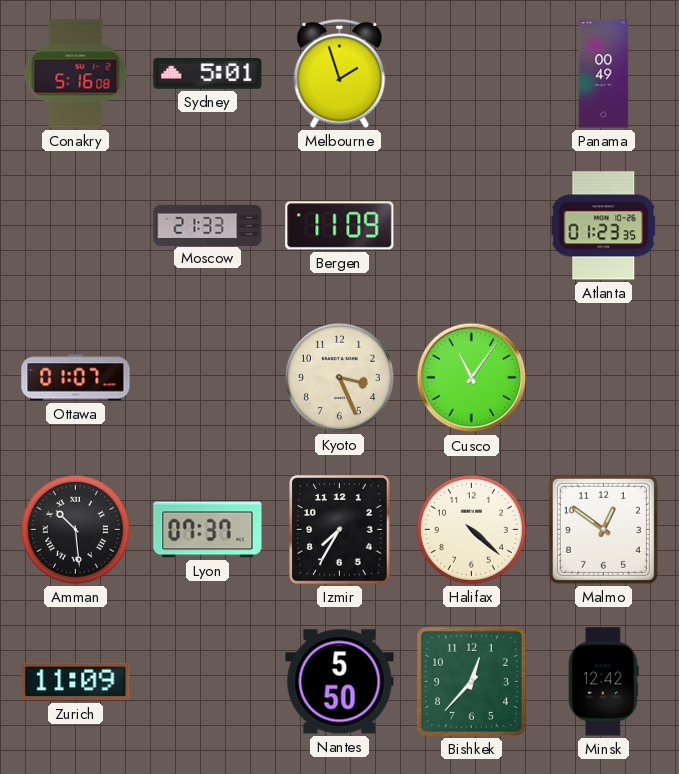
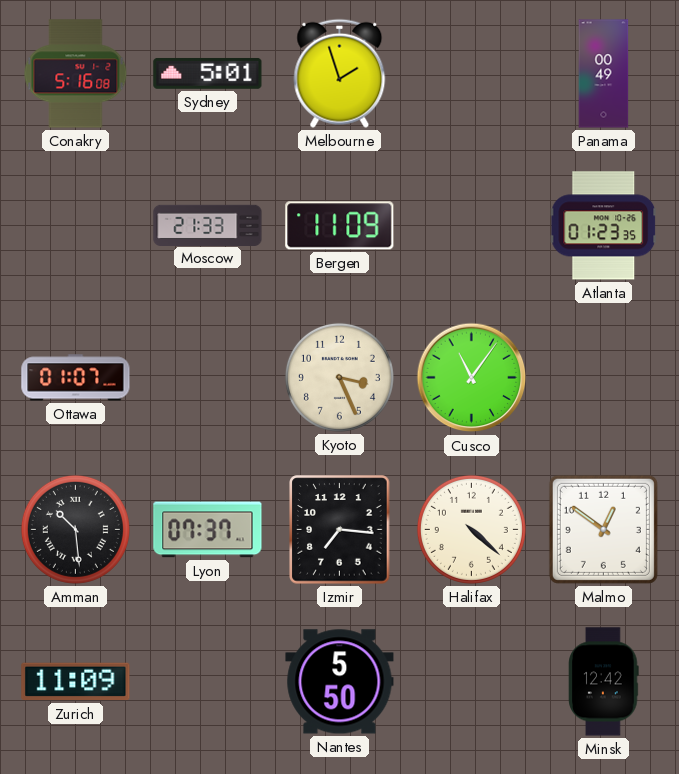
Izmir: 7:35 -> 7:16 (340, 530)
Bishkek: 12:37 -> none (471, 681)
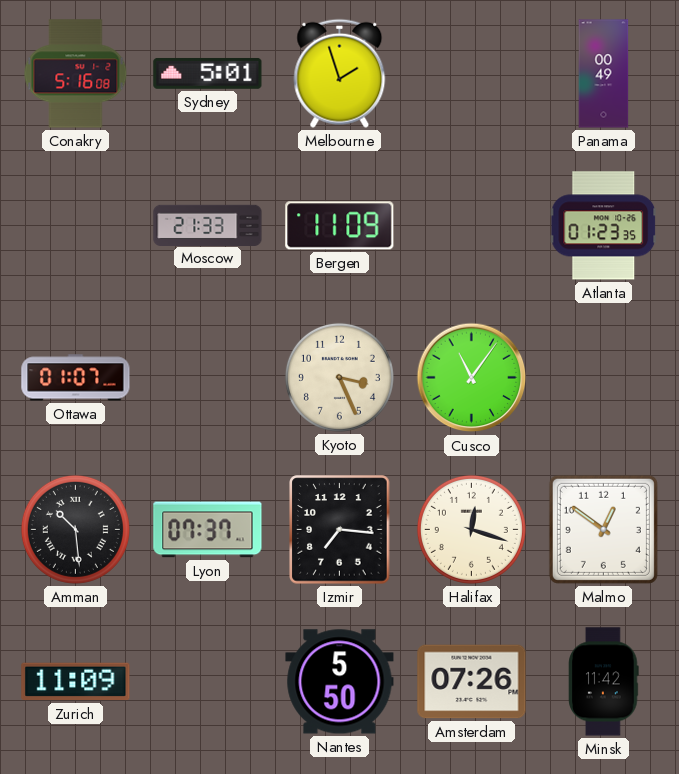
Halifax: 4:22 -> 12:18 (471, 529)
Amsterdam: none -> 07:26 (472, 682)
Minsk: 12:42 -> 11:42 (604, 682)
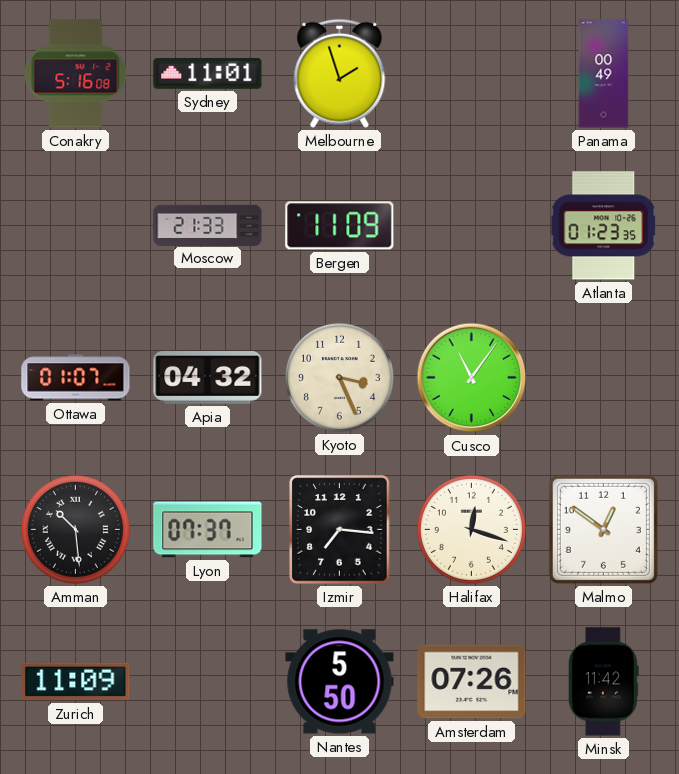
Sydney: 5:01 -> 11:01 (208, 73)
Apia: none -> 04:32 (208, 378)
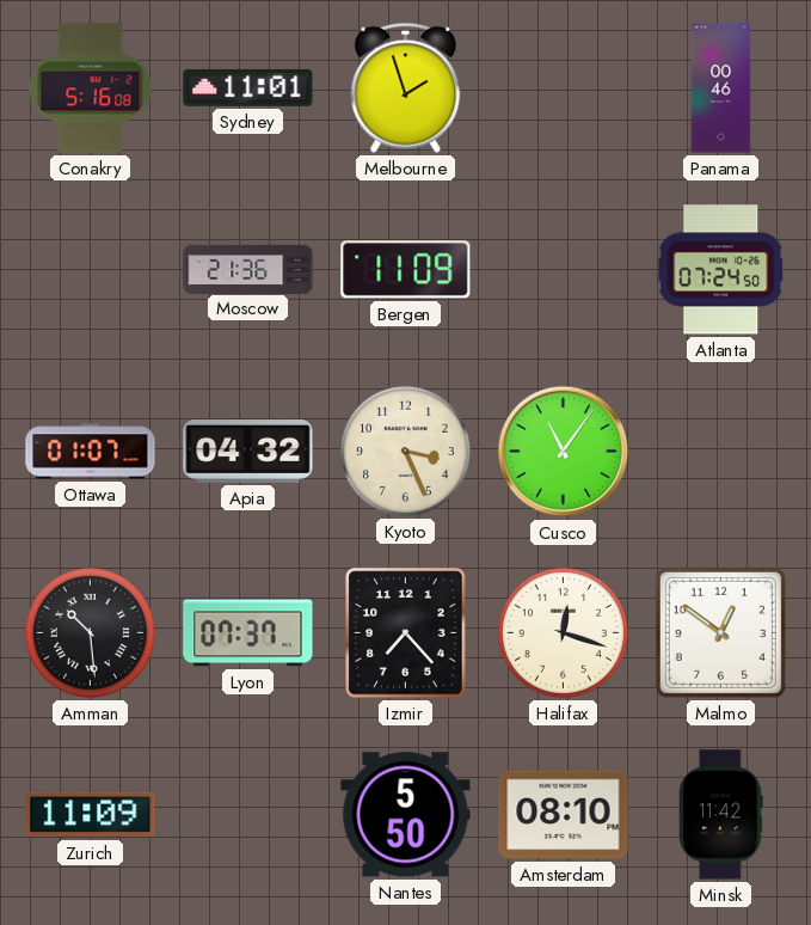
Panama: 00:49 -> 00:46 (721, 88)
Moscow: 21:33 -> 21:36 (248, 269)
Atlanta: 01:23 -> 07:24 (721, 270)
Izmir: 7:16 -> 7:23 (406, 633)
Amsterdam: 07:26 -> 08:10 (564, 815)
